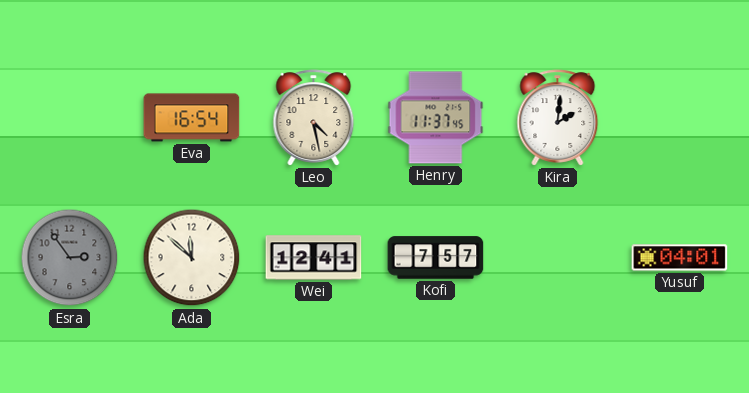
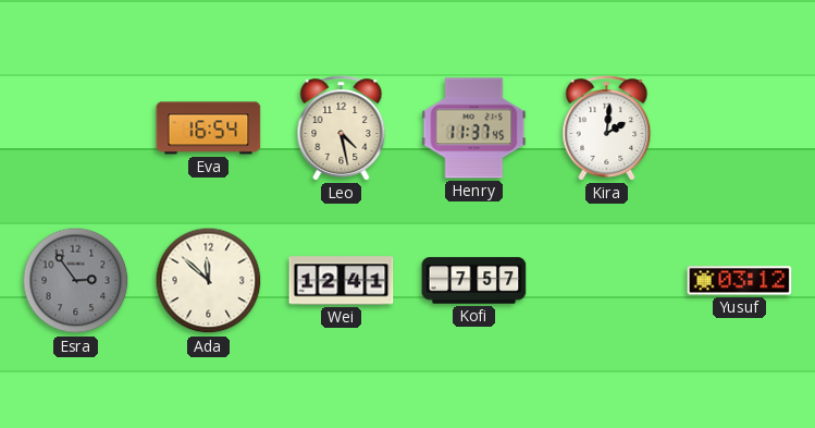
Yusuf: 04:01 -> 03:12 (740, 281)
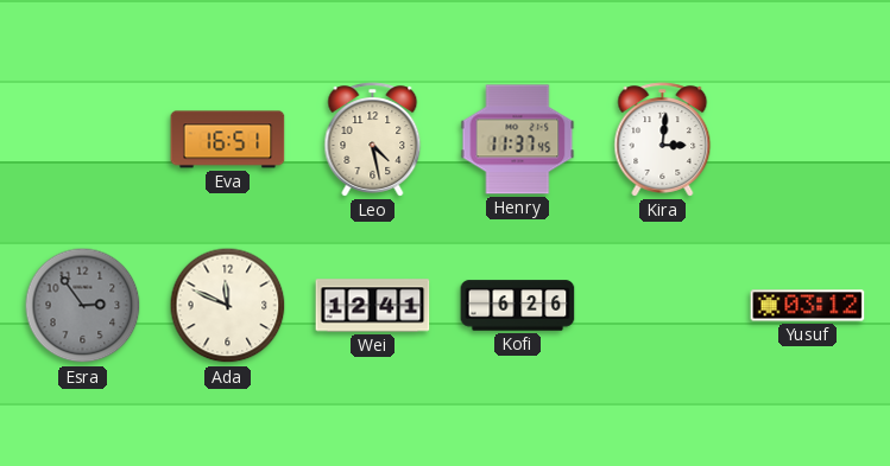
Eva: 16:54 -> 16:51 (228, 140)
Kira: 2:01 -> 3:01 (663, 140)
Ada: 11:52 -> 11:49 (228, 306)
Kofi: 7:57 -> 6:26 (518, 306)
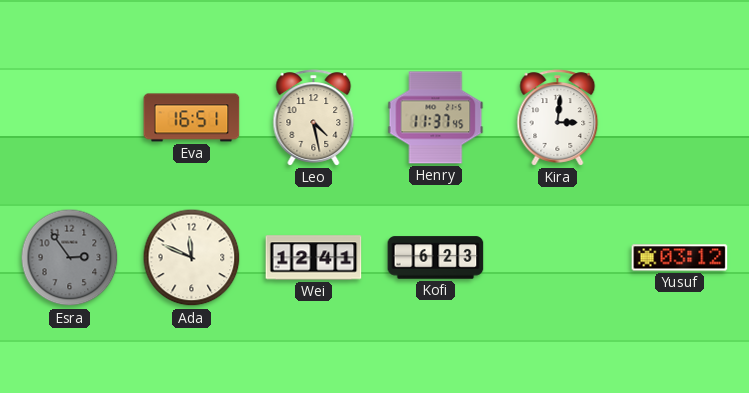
Kofi: 6:26 -> 6:23 (436, 258)
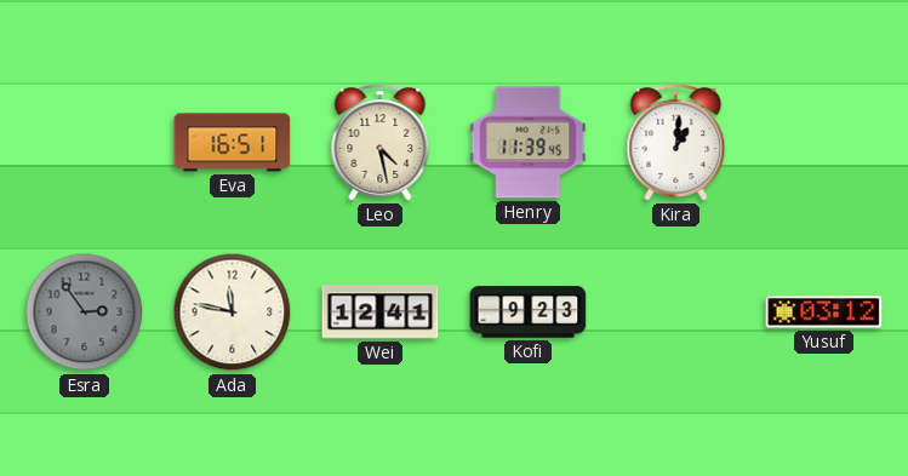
Henry: 11:37 -> 11:39 (529, 143)
Kira: 3:01 -> 1:01 (676, 143)
Ada: 11:49 -> 11:47 (233, 312)
Kofi: 6:23 -> 9:23 (529, 312)
